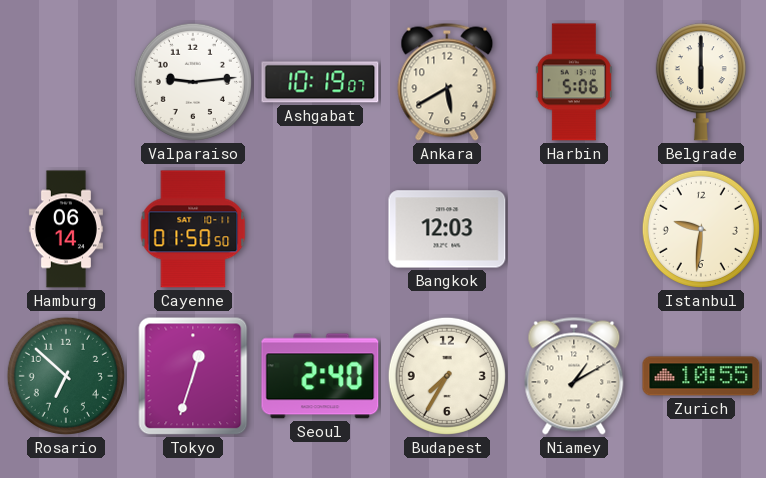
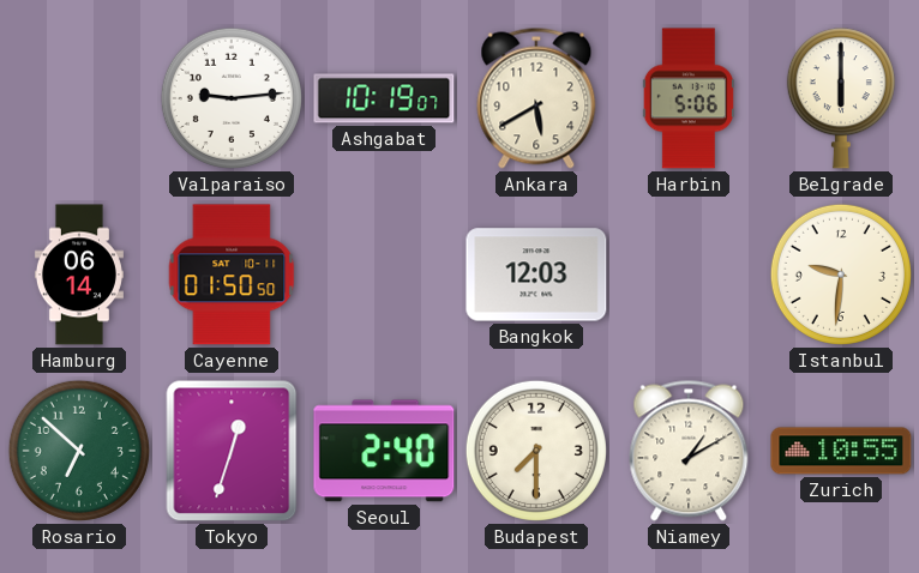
Budapest: 7:35 -> 7:30 (536, 451)
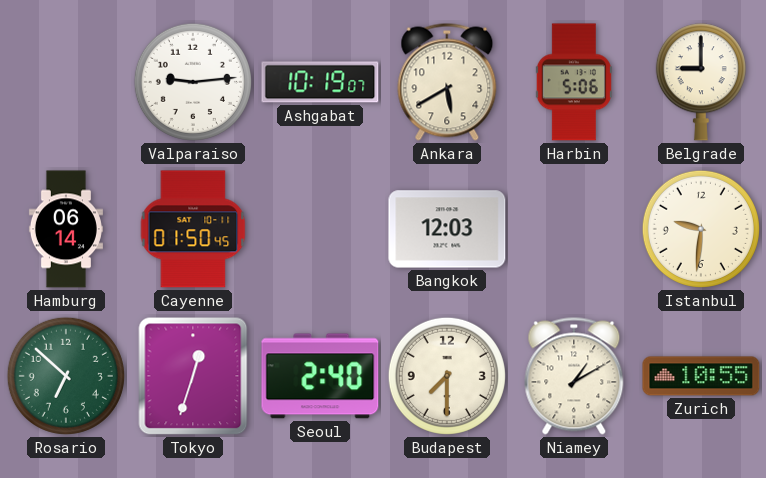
Belgrade: 6:00 -> 9:00 (701, 82)
Cayenne: 01:50:50 -> 01:50:45 (193, 229)
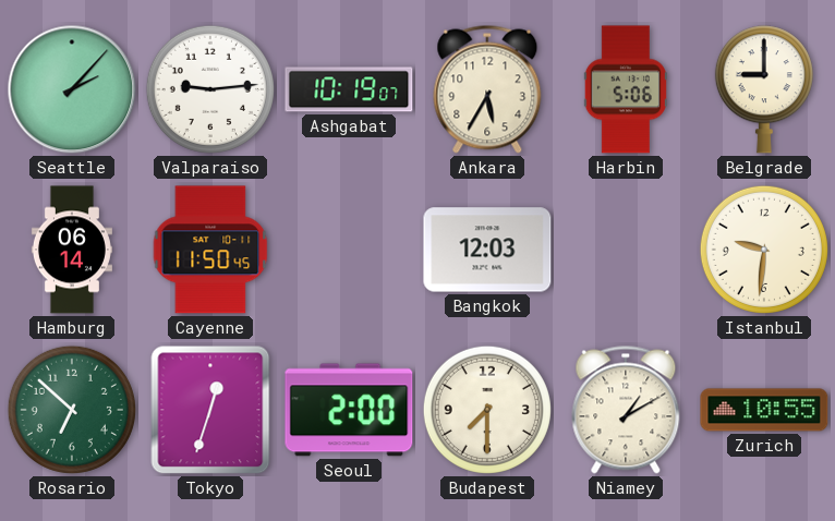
Seattle: none -> 2:07 (72, 89)
Ankara: 5:40 -> 5:35 (487, 89)
Cayenne: 01:50 -> 11:50 (210, 250)
Seoul: 2:40 -> 2:00 (349, 410)
